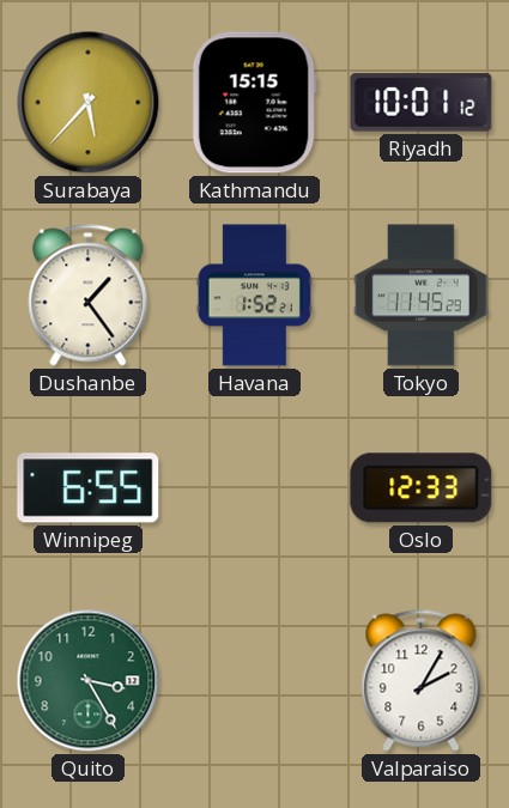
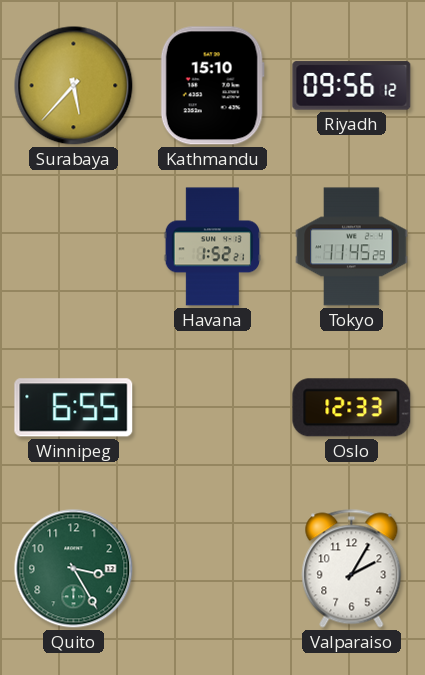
Kathmandu: 15:15 -> 15:10 (212, 86)
Riyadh: 10:01 -> 09:56 (352, 86)
Dushanbe: 1:24 -> none (89, 296)
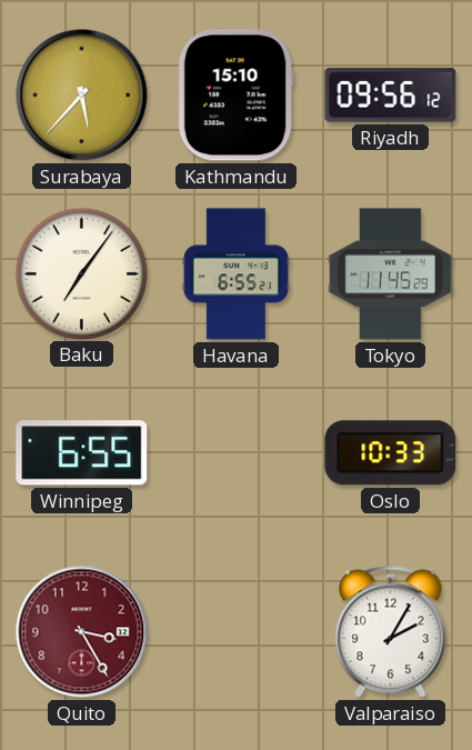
Baku: none -> 7:06 (81, 273)
Havana: 1:52 -> 6:55 (237, 274)
Oslo: 12:33 -> 10:33 (391, 453)
Quito dial: green -> burgundy (82, 632)
